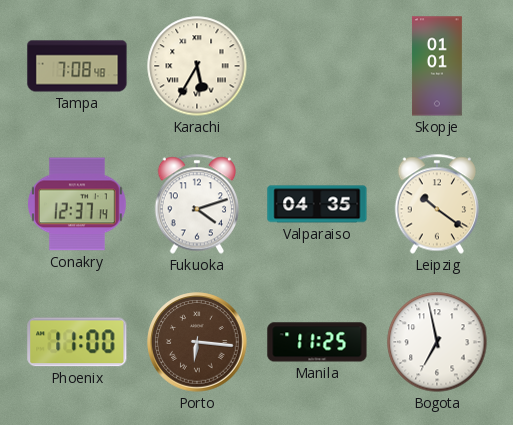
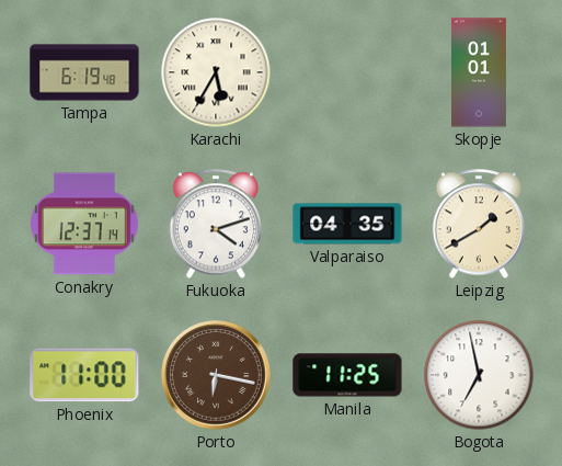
Tampa: 7:08 -> 6:19 (84, 72)
Leipzig: 10:21 -> 1:40 (479, 224)
Porto: 6:16 -> 6:17 (216, 375)
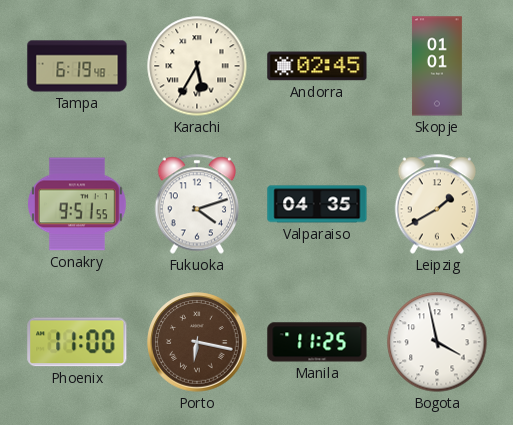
Andorra: none -> 02:45 (317, 66)
Conakry: 12:37 -> 9:51 (77, 204)
Bogota: 6:58 -> 3:58 (437, 342)
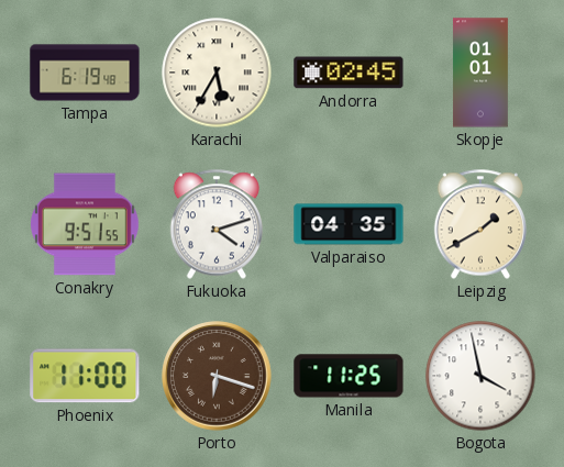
Porto: 6:17 -> 6:18 (217, 376)
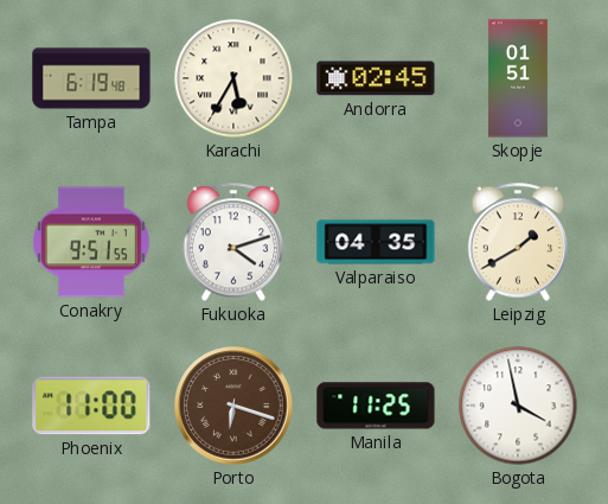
Skopje: 01:01 -> 01:51 (518, 78)
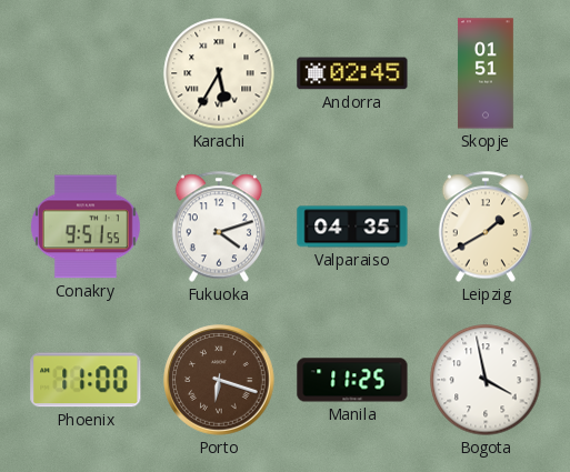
Tampa: 6:19 -> none (91, 78)
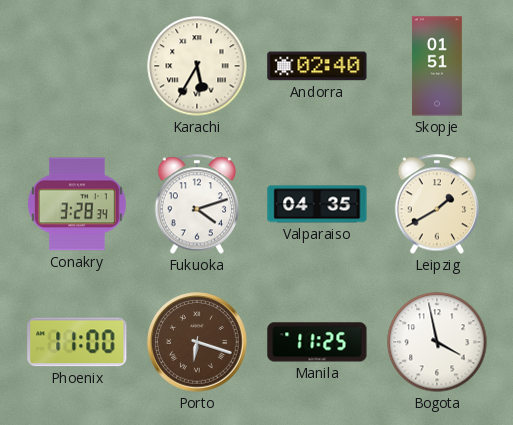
Andorra: 02:45 -> 02:40 (317, 66)
Conakry: 9:51 -> 3:28 (77, 204)
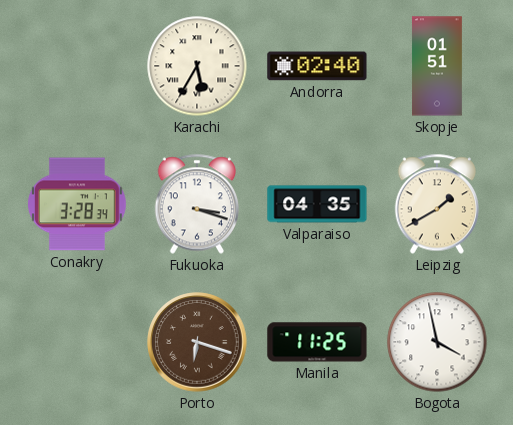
Fukuoka: 4:12 -> 3:18 (197, 204)
Phoenix: 11:00 -> none (77, 342)
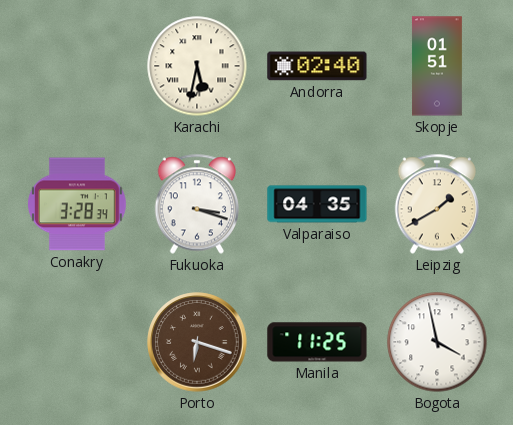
Karachi: 5:35 -> 5:32 (197, 66)
